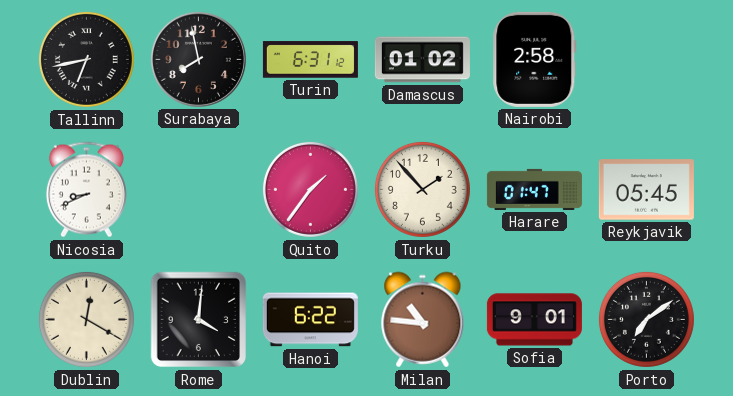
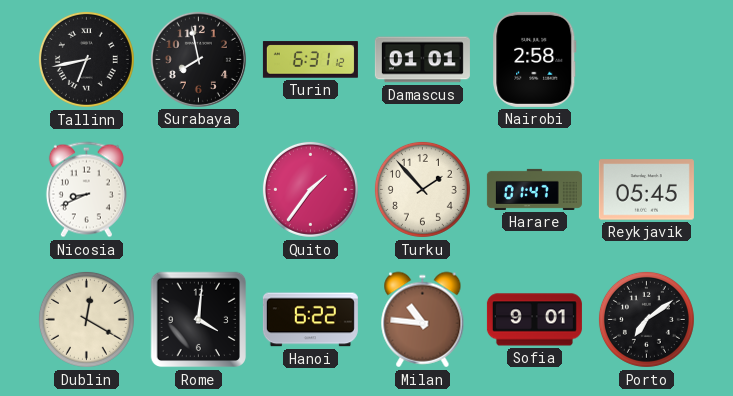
Damascus: 01:02 -> 01:01 (422, 60)
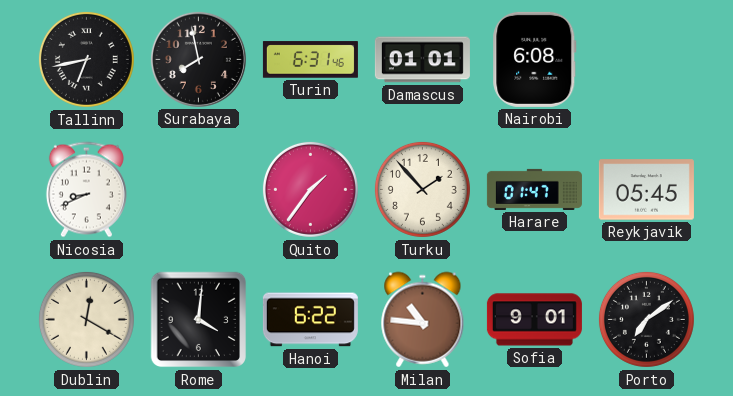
Turin: 6:31:12 -> 6:31:46 (310, 60)
Nairobi: 2:58 -> 6:08 (535, 59)
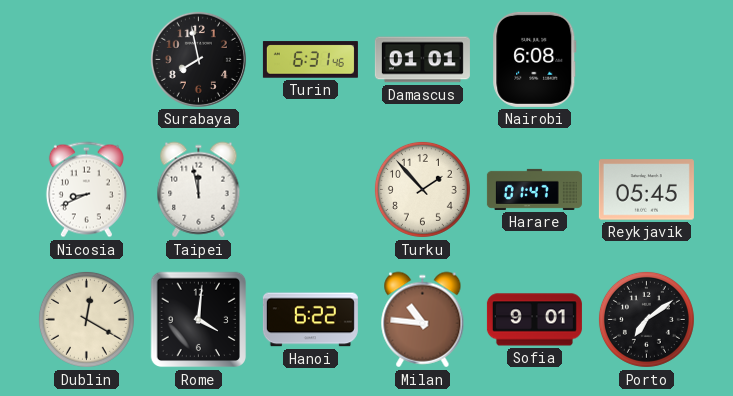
Tallinn: 6:43 -> none (86, 59)
Taipei: none -> 11:58 (199, 190)
Quito: 1:36 -> none (310, 189)
